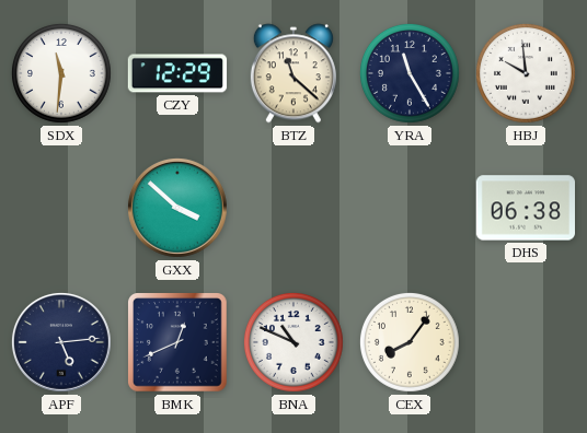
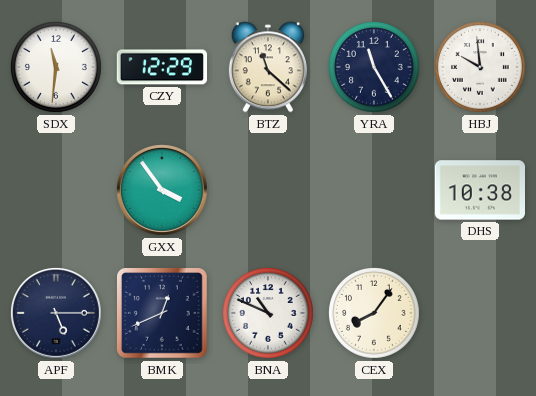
GXX: 3:52 -> 3:54 (162, 190)
DHS: 06:38 -> 10:38 (480, 190)
APF: 5:14 -> 5:15 (56, 313)
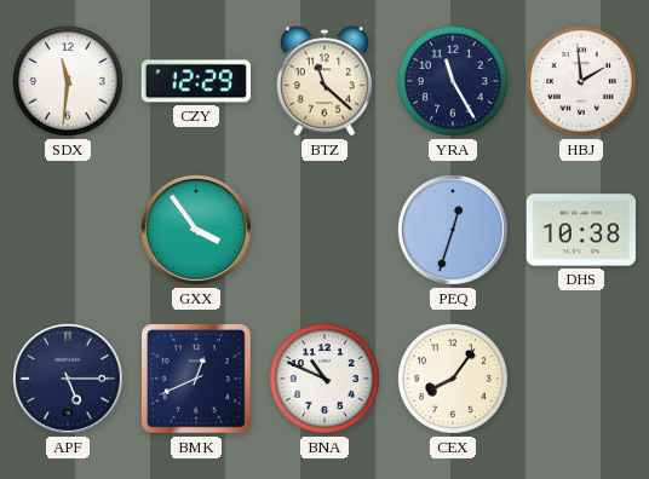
HBJ: 9:59 -> 1:59 (581, 81)
PEQ: none -> 12:33 (453, 230)
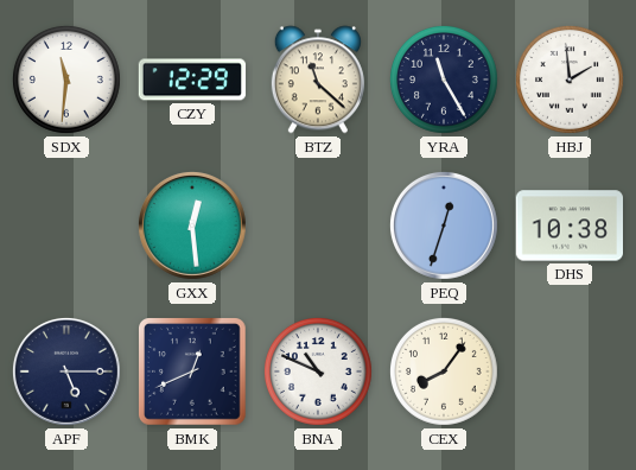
GXX: 3:54 -> 12:29 (192, 226)
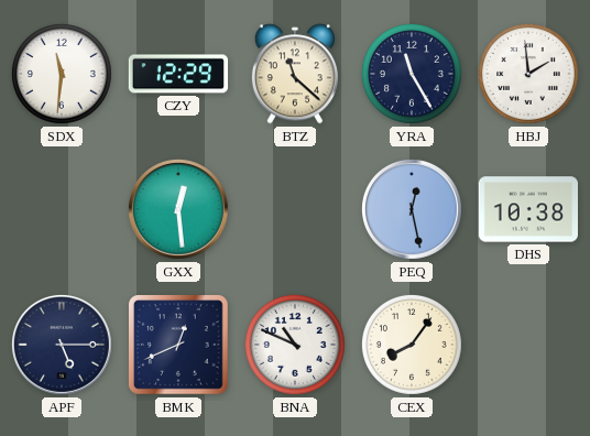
PEQ: 12:33 -> 12:28 (412, 209)
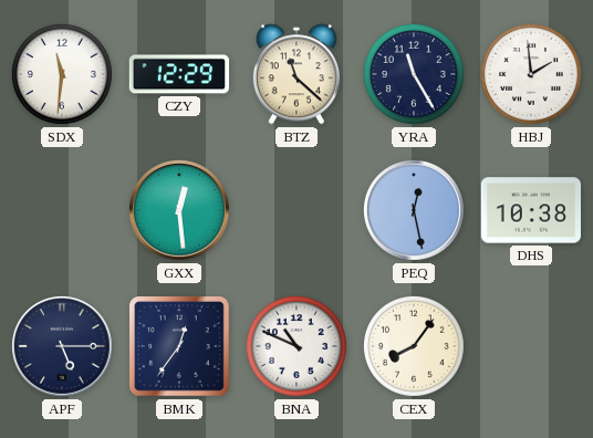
BMK: 12:41 -> 12:36 (180, 347)
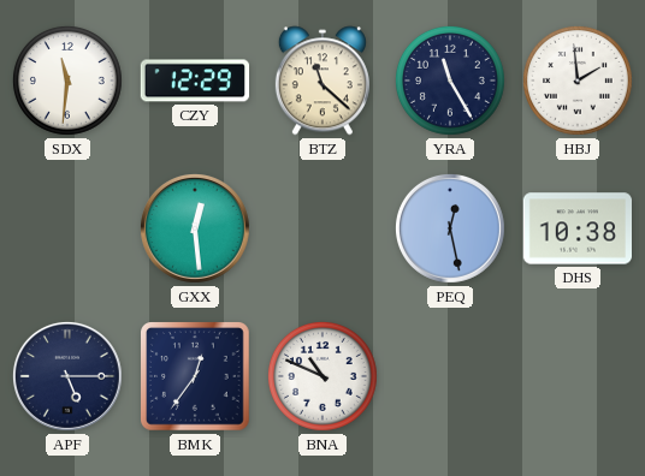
CEX: 8:06 -> none (414, 346)
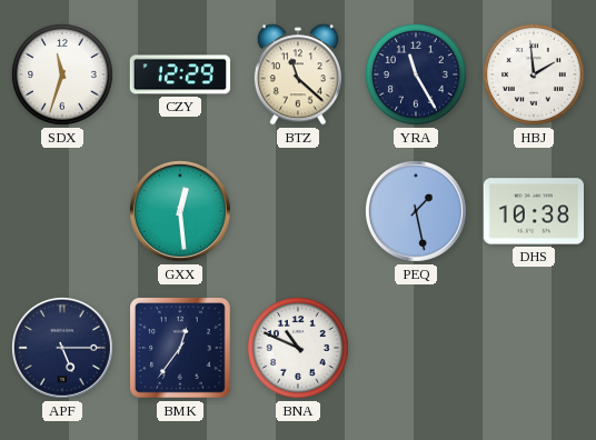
SDX: 11:31 -> 11:33 (62, 74)
PEQ: 12:28 -> 1:28 (416, 211)
